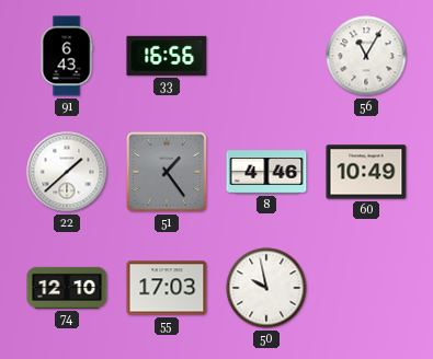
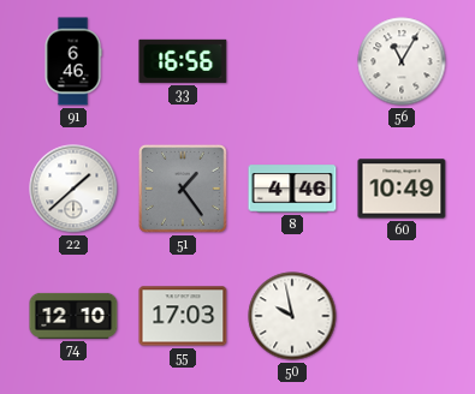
91: 6:43 -> 6:46 (73, 61)
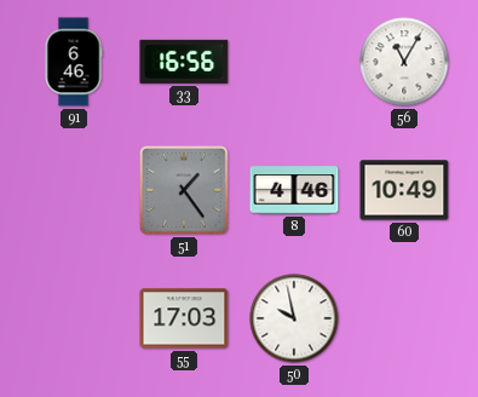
22: 1:38 -> none (73, 189)
74: 12:10 -> none (73, 316)
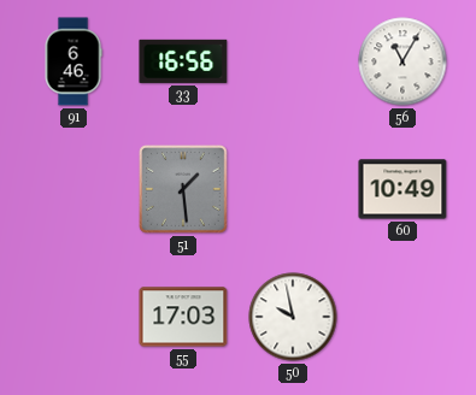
51: 1:24 -> 1:29 (184, 190)
8: 4:46 -> none (294, 190)
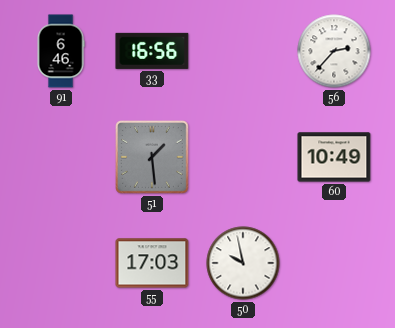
56: 11:05 -> 2:37 (334, 51)
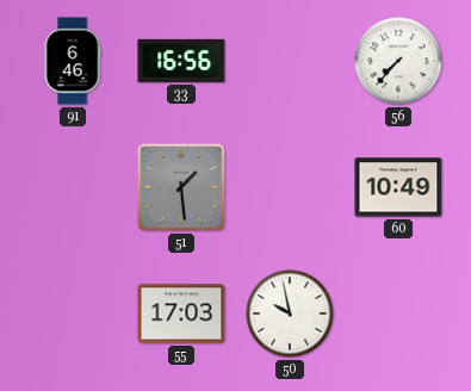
56: 2:37 -> 7:37 (398, 61)
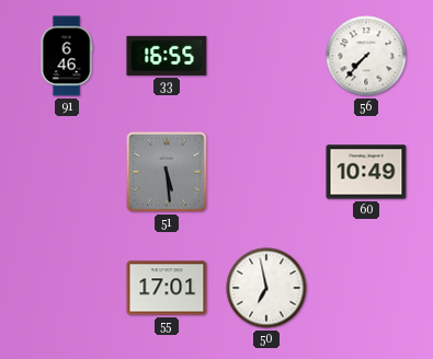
33: 16:56 -> 16:55 (167, 56)
51: 1:29 -> 5:29 (168, 173)
55: 17:03 -> 17:01 (167, 288)
50: 9:58 -> 6:58 (266, 288)
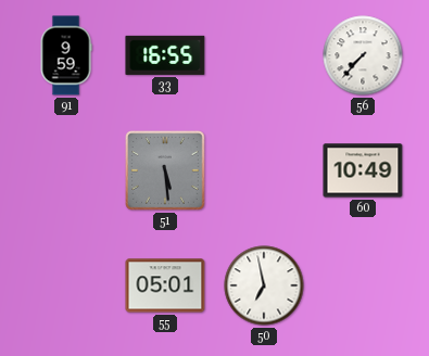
91: 6:46 -> 9:59 (66, 55)
55: 17:01 -> 05:01 (165, 285)
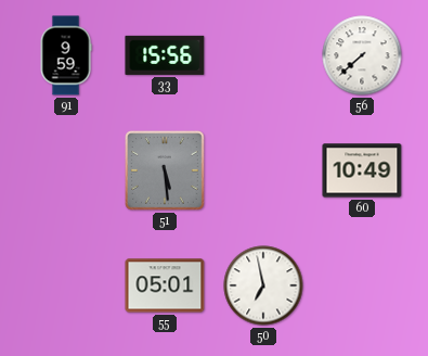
33: 16:55 -> 15:56 (165, 55)
56: 7:37 -> 7:38 (362, 55)
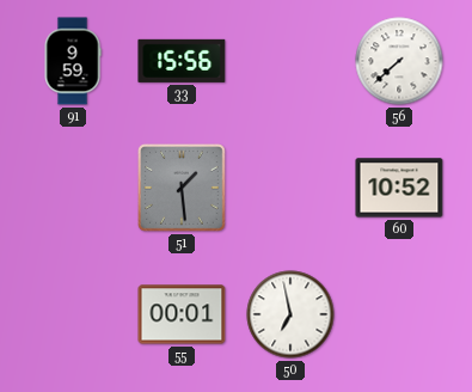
51: 5:29 -> 1:29 (183, 189)
60: 10:49 -> 10:52 (399, 188)
55: 05:01 -> 00:01 (182, 314)
